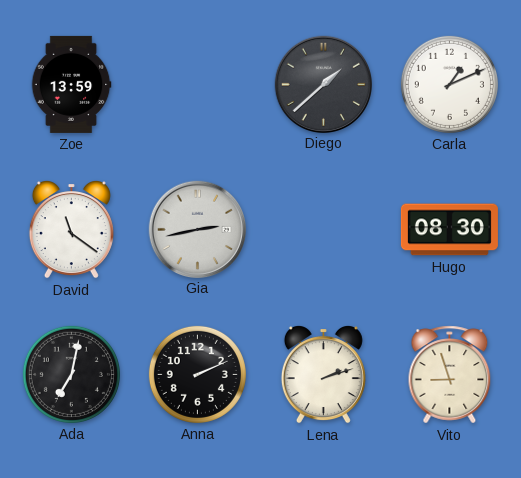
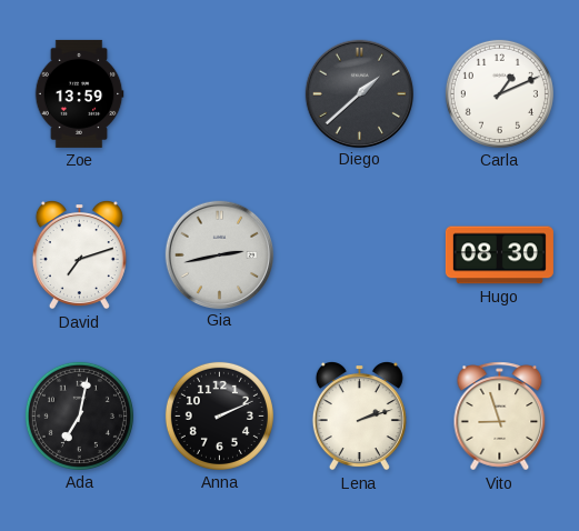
David: 11:21 -> 7:12 (79, 256)
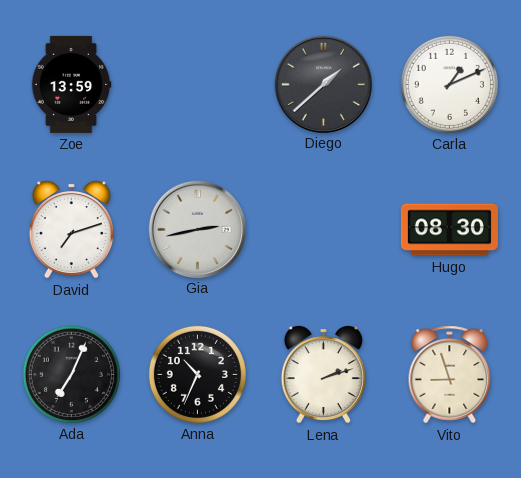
Ada: 7:02 -> 7:04 (71, 374)
Anna: 2:11 -> 10:34 (197, 374)
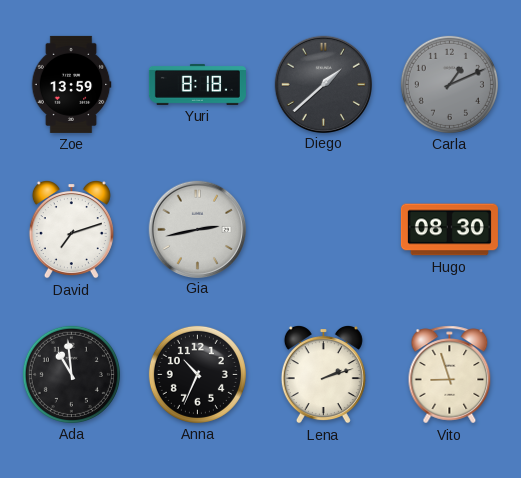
Yuri: none -> 8:18 (197, 84)
Carla dial: white -> grey (449, 84)
Ada: 7:04 -> 10:59 (71, 374)
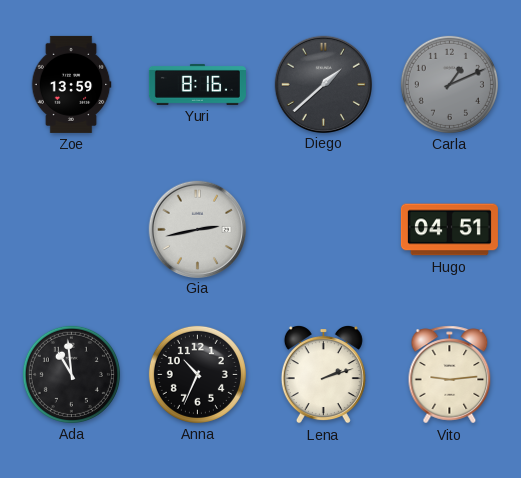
Yuri: 8:18 -> 8:16 (197, 84)
David: 7:12 -> none (71, 230)
Hugo: 08:30 -> 04:51 (449, 230)
Vito: 8:57 -> 9:14 (450, 375)
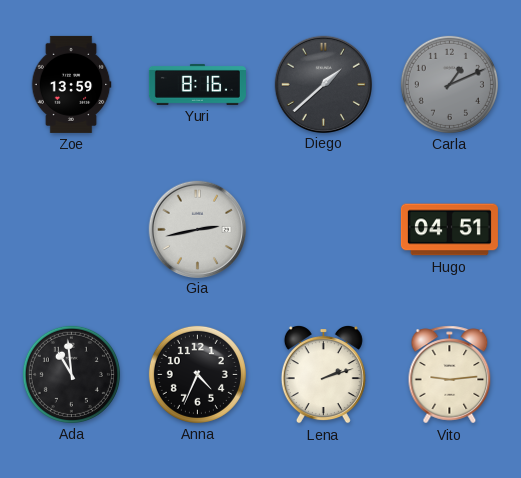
Anna: 10:34 -> 4:34 (197, 374)
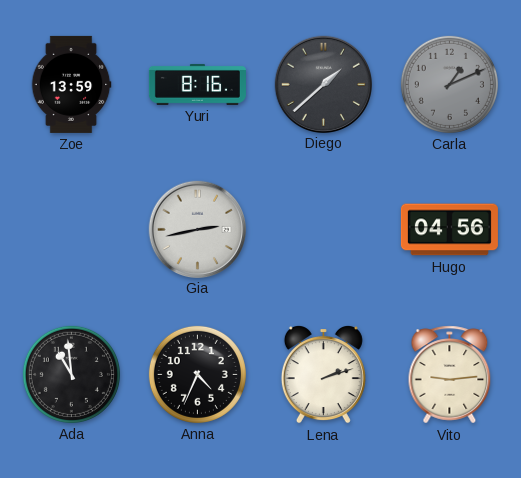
Hugo: 04:51 -> 04:56 (449, 230)
